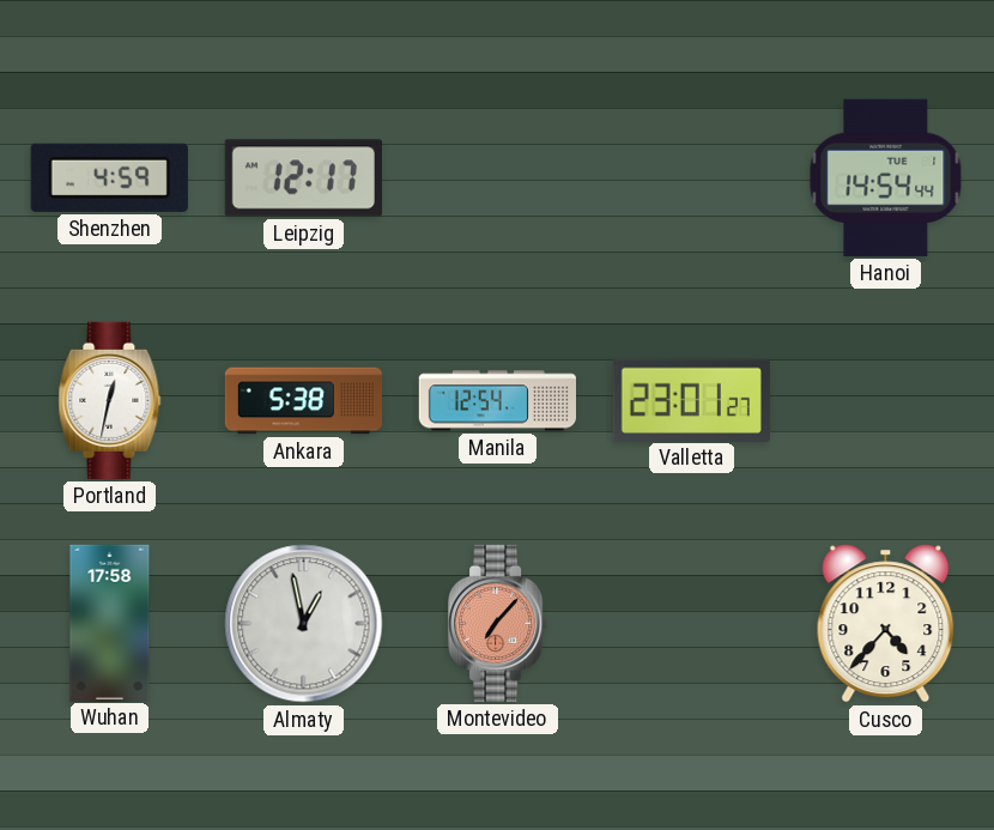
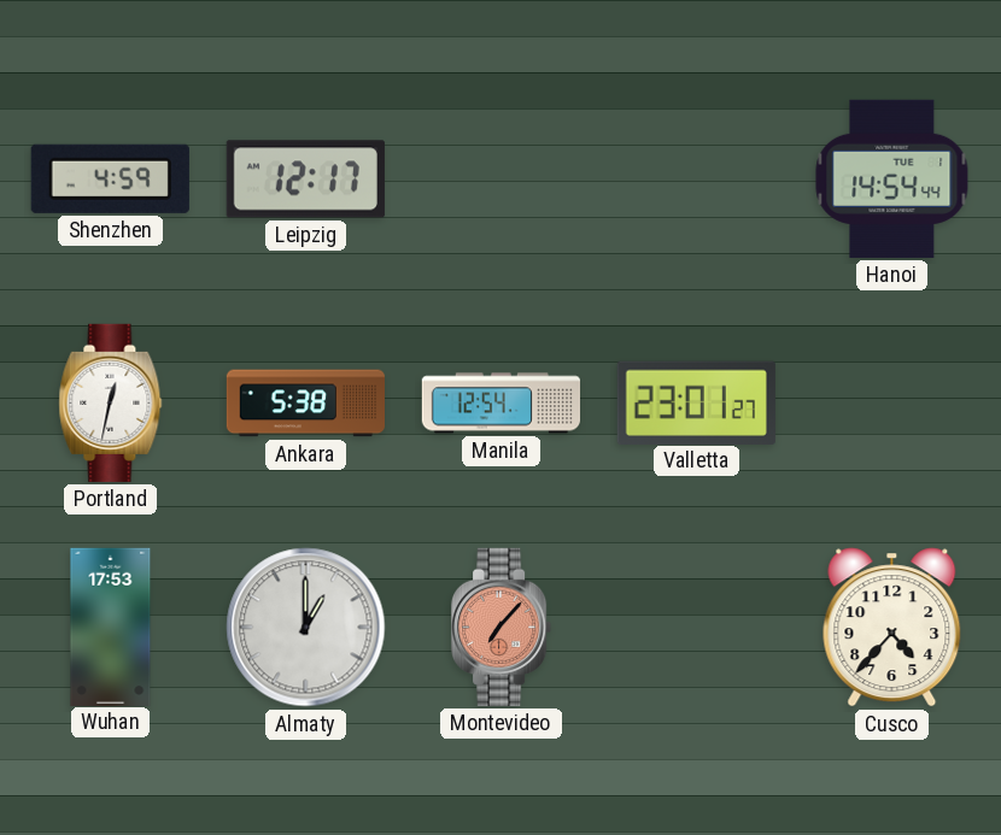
Wuhan: 17:58 -> 17:53 (111, 627)
Almaty: 12:58 -> 1:00 (306, 628)
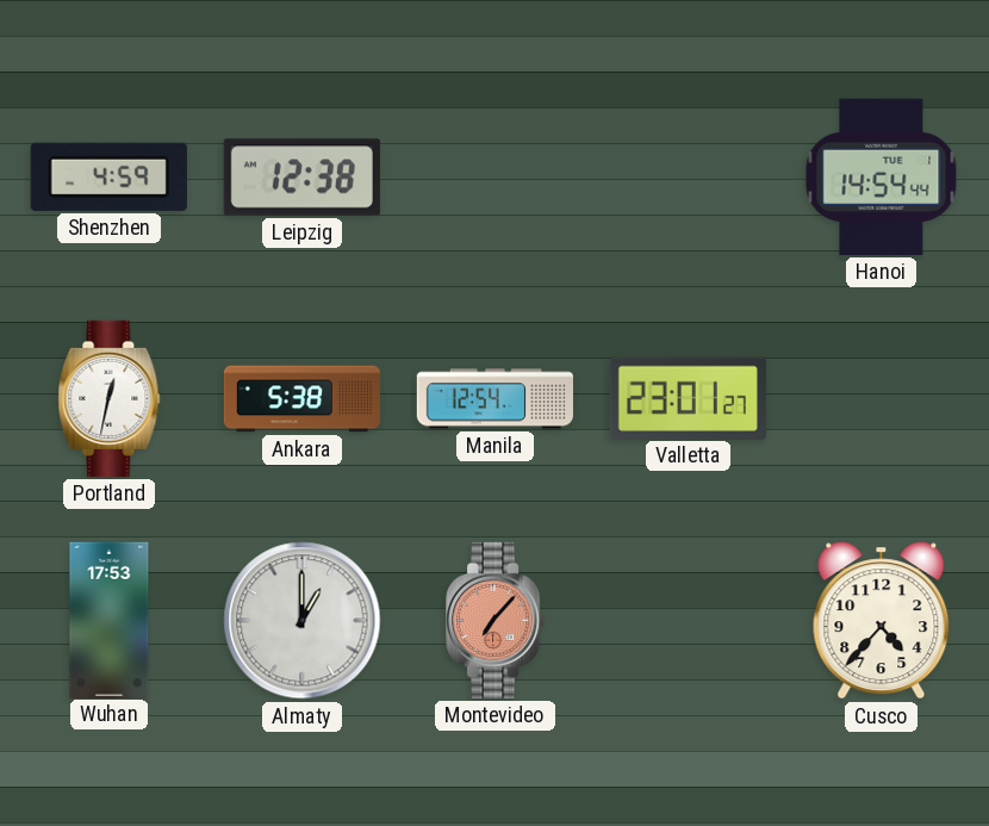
Leipzig: 12:17 -> 12:38 (301, 178)
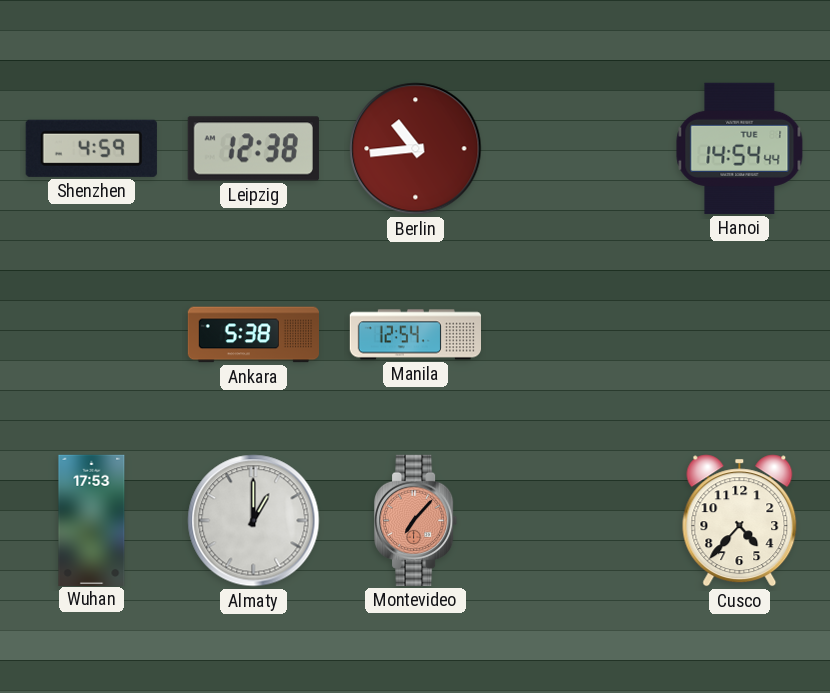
Berlin: none -> 10:44 (416, 149)
Portland: 12:32 -> none (110, 398)
Valletta: 23:01 -> none (688, 398)
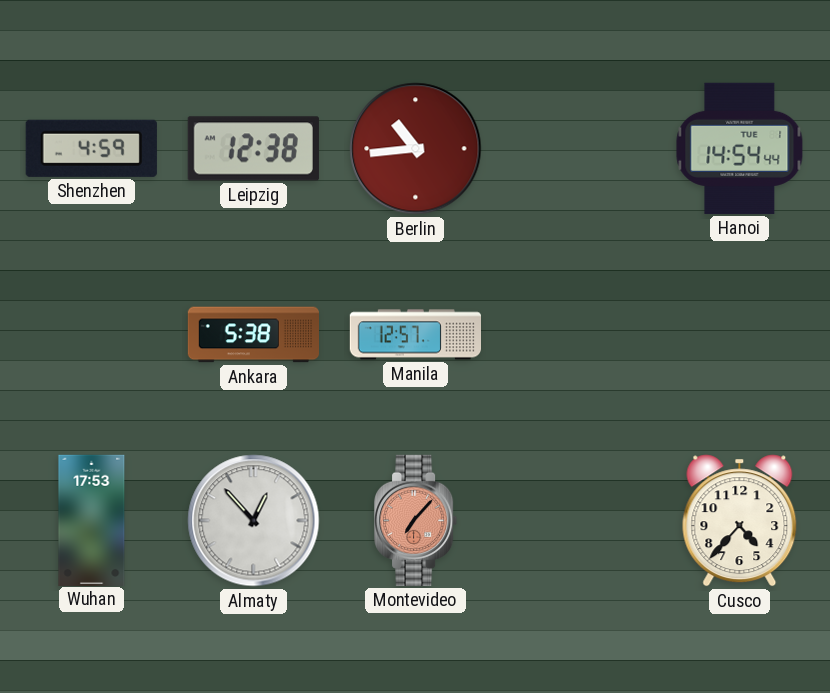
Manila: 12:54 -> 12:57 (415, 335)
Almaty: 1:00 -> 12:53 (254, 521)
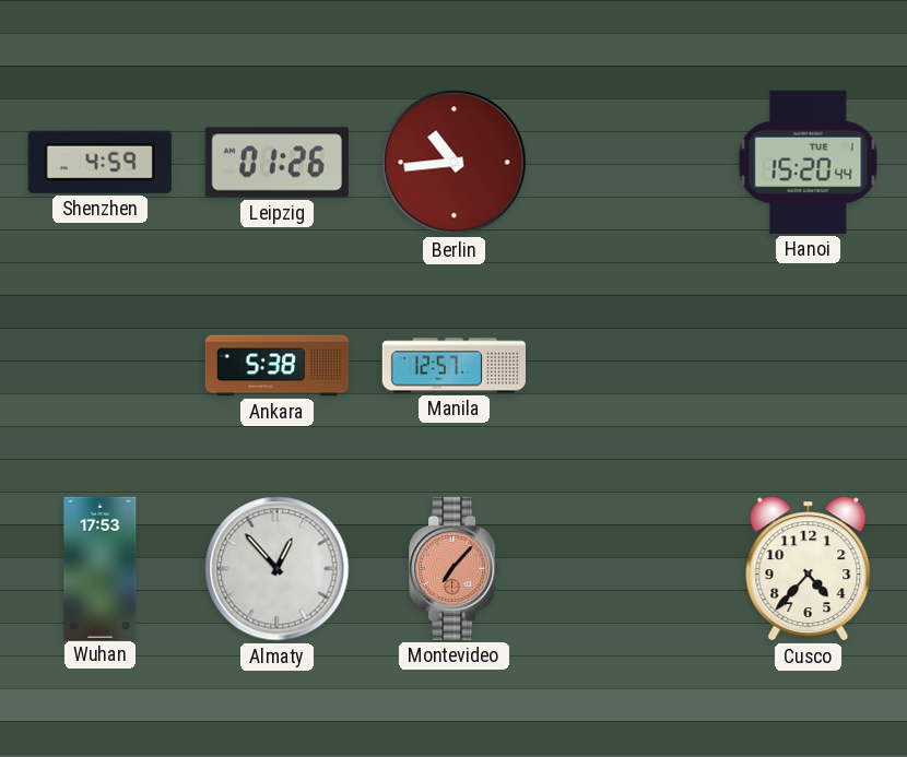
Leipzig: 12:38 -> 01:26 (276, 163)
Hanoi: 14:54 -> 15:20 (809, 162)
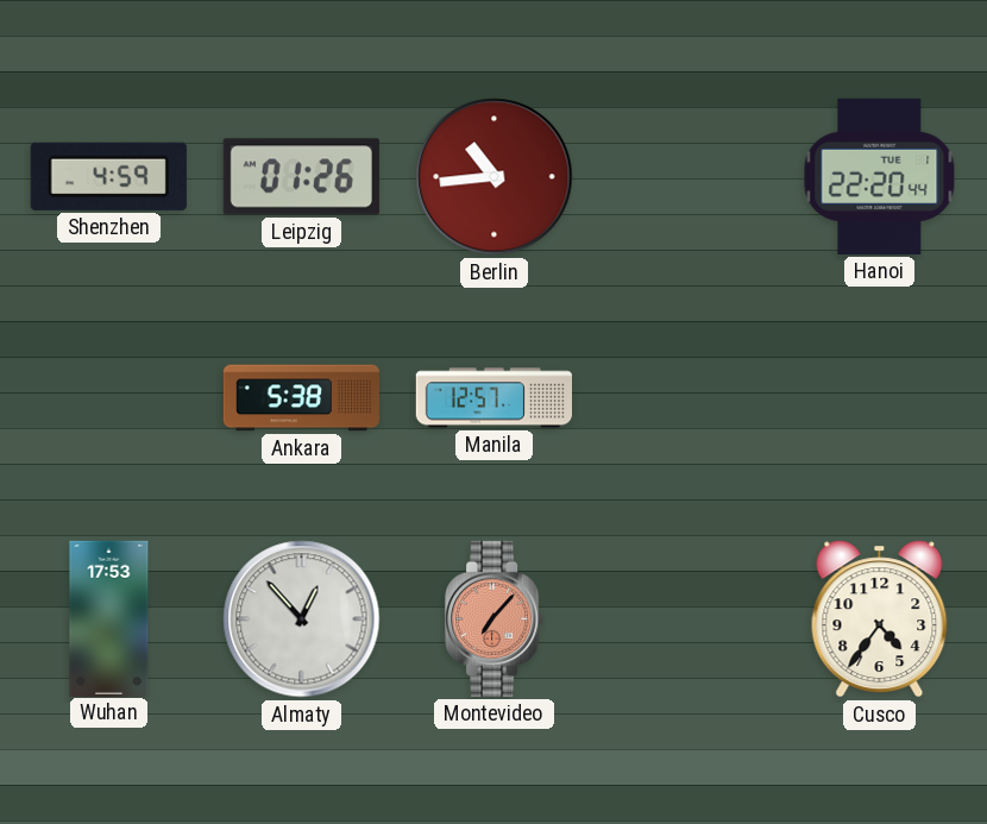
Hanoi: 15:20 -> 22:20 (880, 176)
Cusco: 4:37 -> 4:36 (880, 619)
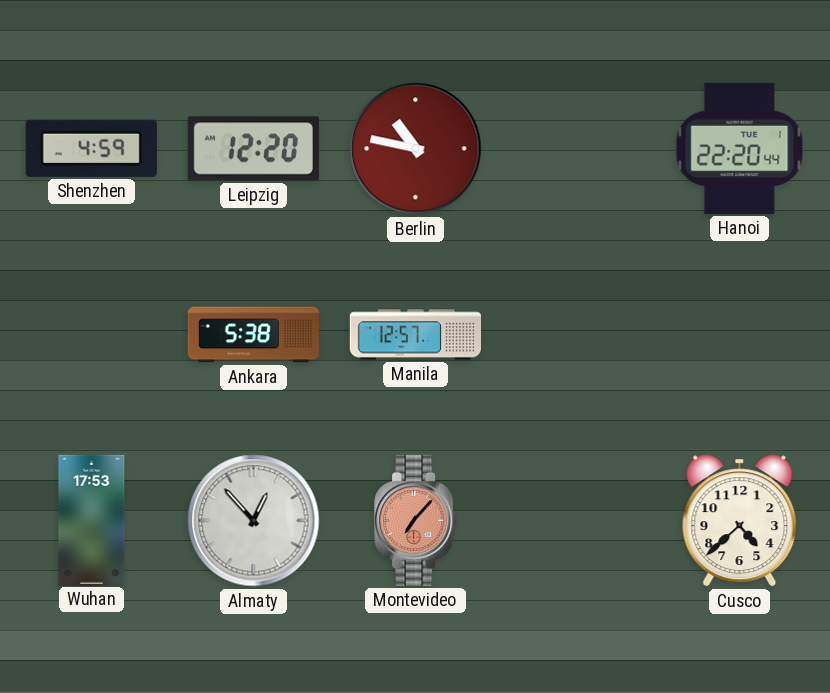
Leipzig: 01:26 -> 12:20 (253, 149)
Berlin: 10:44 -> 10:47 (416, 149)
Cusco: 4:36 -> 4:38 (740, 521)
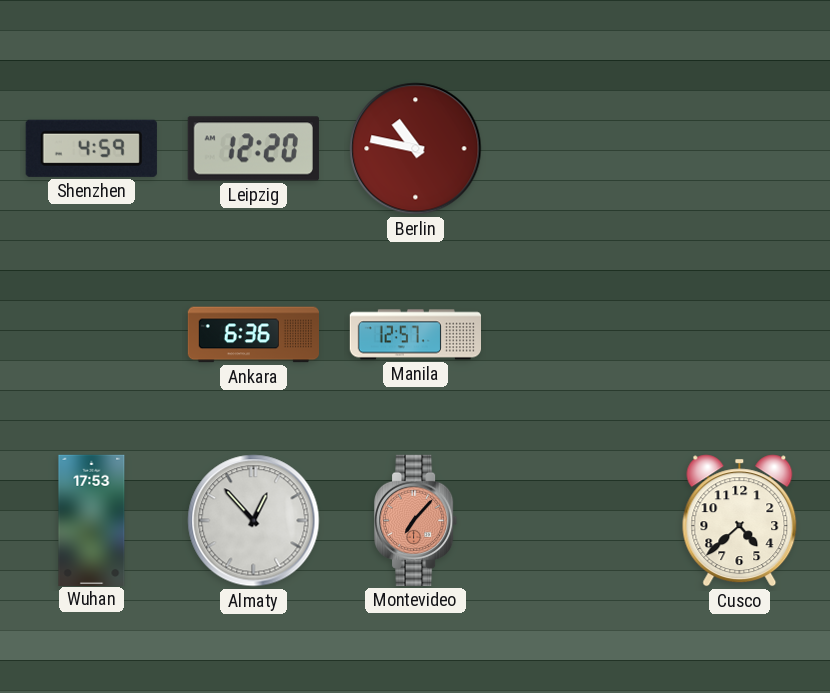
Hanoi: 22:20 -> none (740, 148)
Ankara: 5:38 -> 6:36 (253, 335)
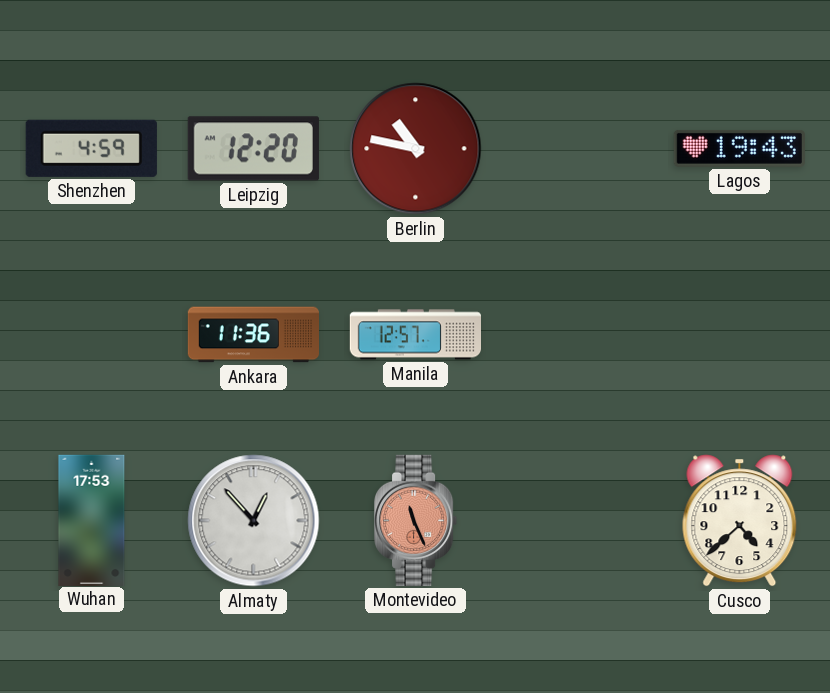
Lagos: none -> 19:43 (739, 148)
Ankara: 6:36 -> 11:36 (253, 335)
Montevideo: 7:07 -> 11:26 (417, 520)
